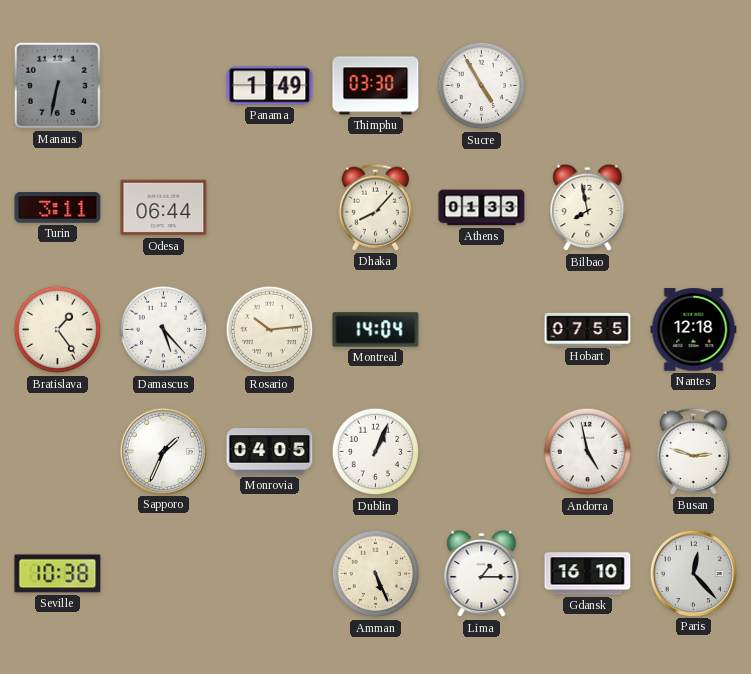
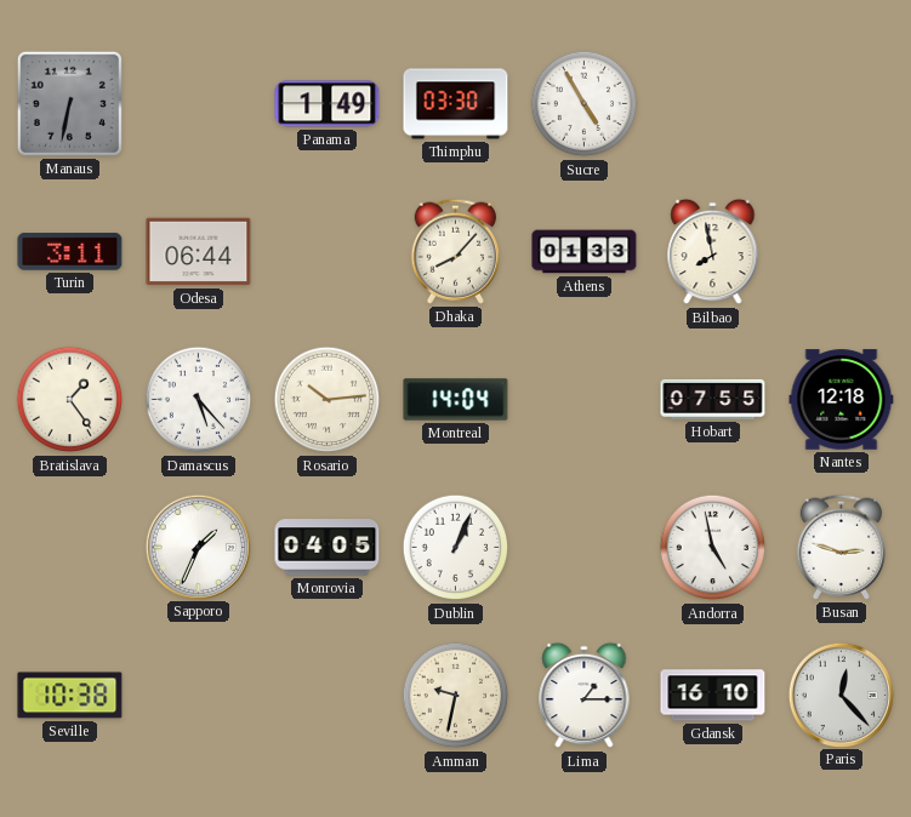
Amman: 5:26 -> 9:32 (456, 696)
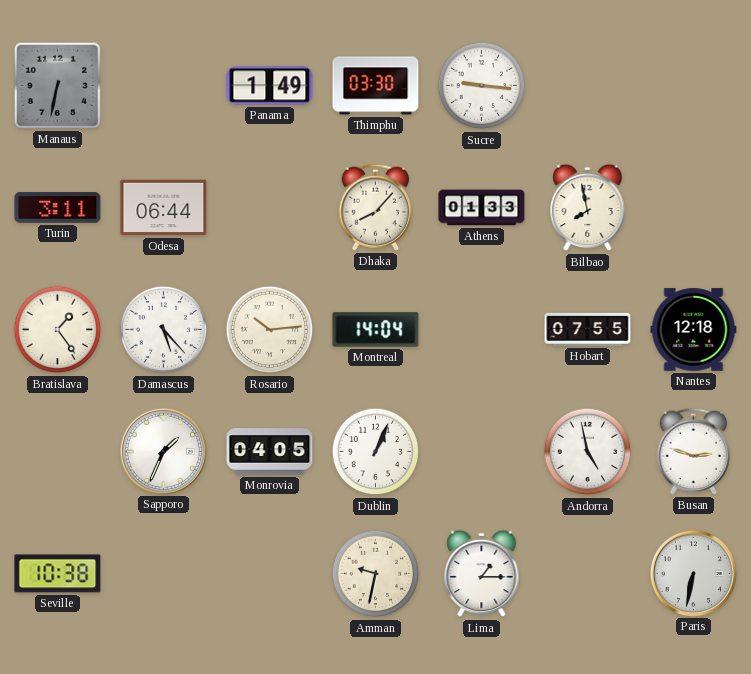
Sucre: 4:55 -> 9:16 (482, 86)
Gdansk: 16:10 -> none (713, 696)
Paris: 12:23 -> 6:32 (693, 573)
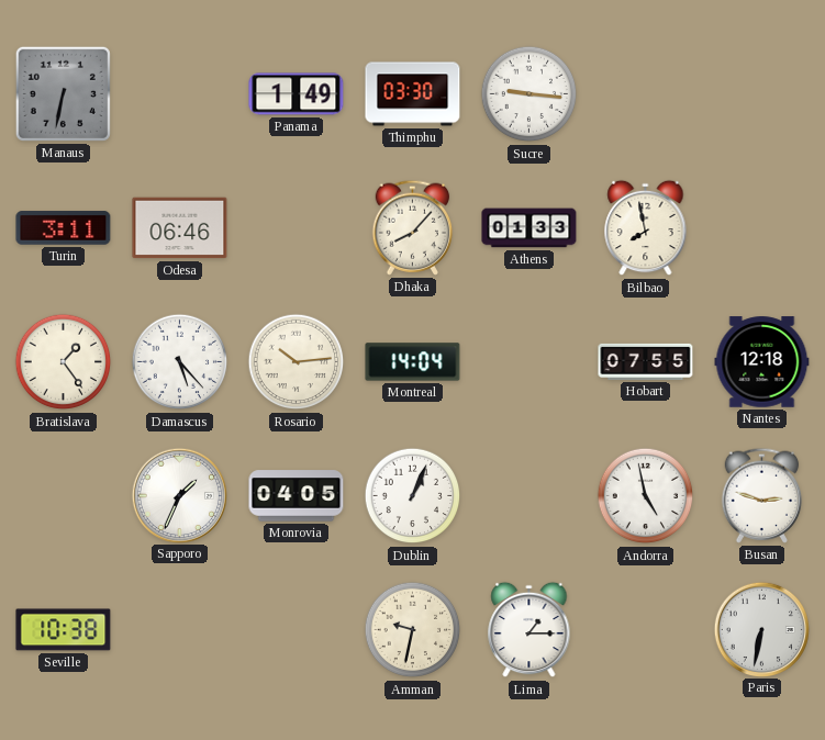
Odesa: 06:44 -> 06:46 (180, 228)
